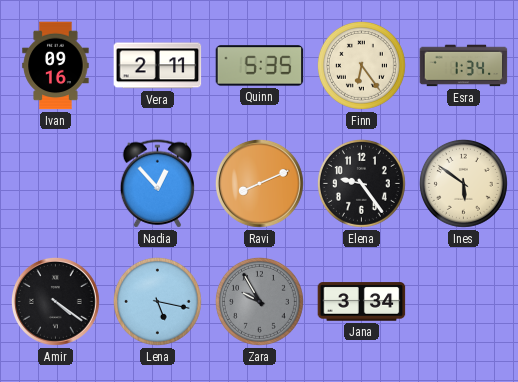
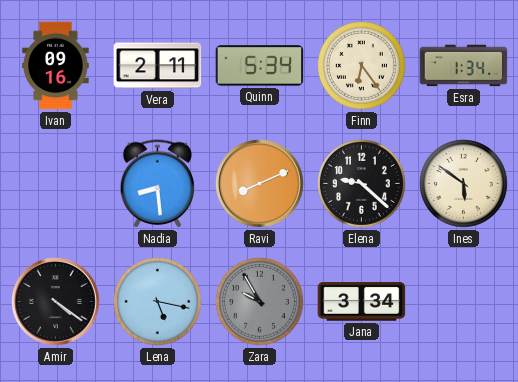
Quinn: 5:35 -> 5:34 (260, 66)
Nadia: 12:53 -> 8:29 (158, 184)
Elena: 9:24 -> 9:22 (361, 183)
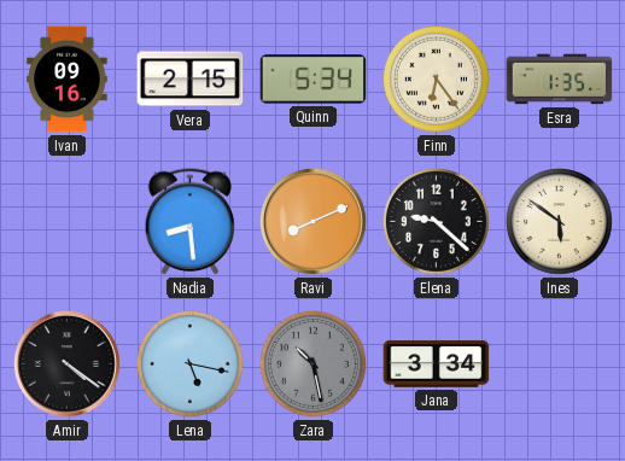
Vera: 2:11 -> 2:15 (191, 80)
Esra: 1:34 -> 1:35 (560, 80)
Zara: 9:55 -> 10:28 (312, 363)
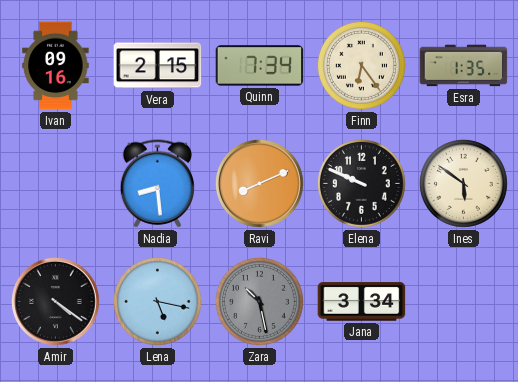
Quinn: 5:34 -> 7:34 (260, 66)
Elena: 9:22 -> 9:49 (361, 183)
